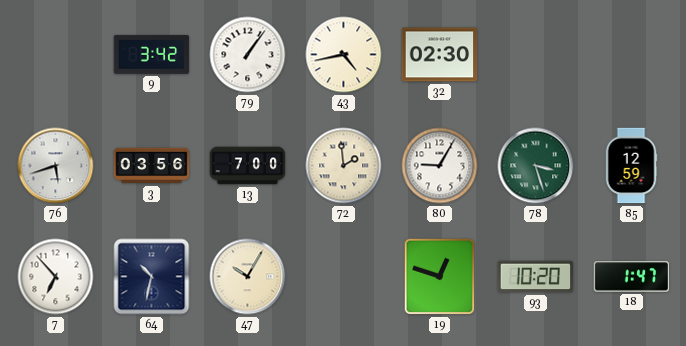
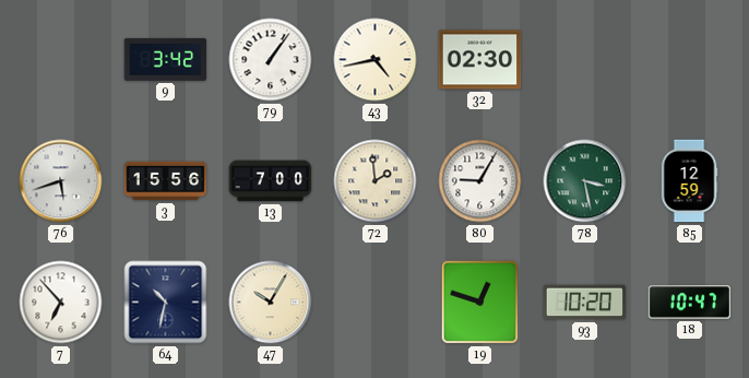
3: 03:56 -> 15:56 (166, 181)
78: 3:27 -> 3:28 (585, 181)
18: 1:47 -> 10:47 (690, 303)
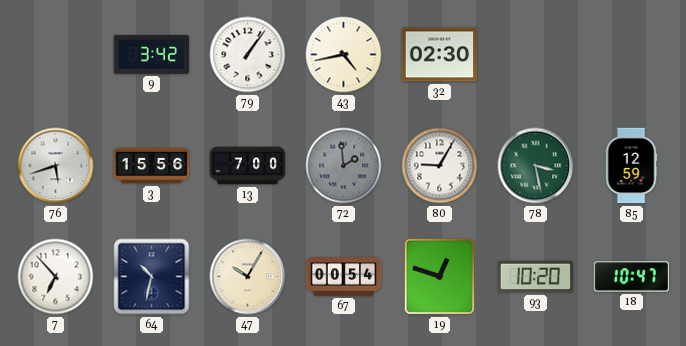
72 dial: cream -> grey (344, 166)
67: none -> 00:54 (344, 277)
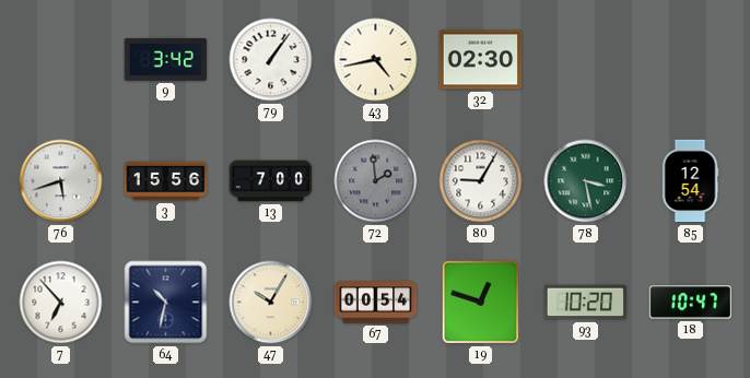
85: 12:59 -> 12:54 (690, 181)
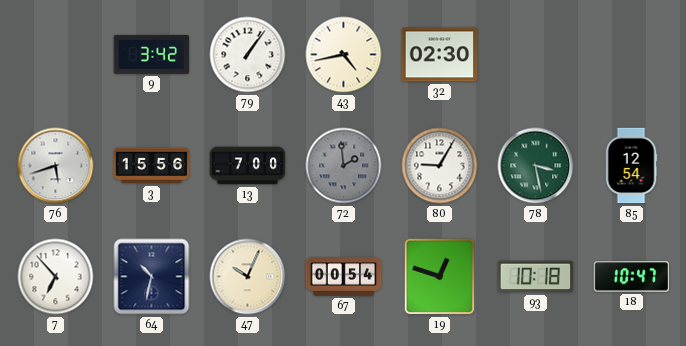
47: 10:05 -> 10:04 (248, 277)
93: 10:20 -> 10:18 (536, 277)
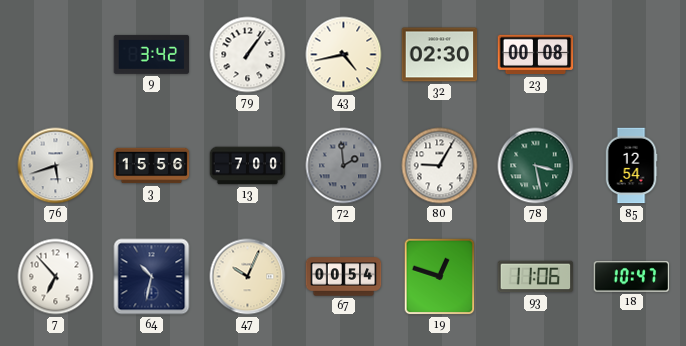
23: none -> 00:08 (536, 55)
93: 10:18 -> 11:06 (536, 277)
